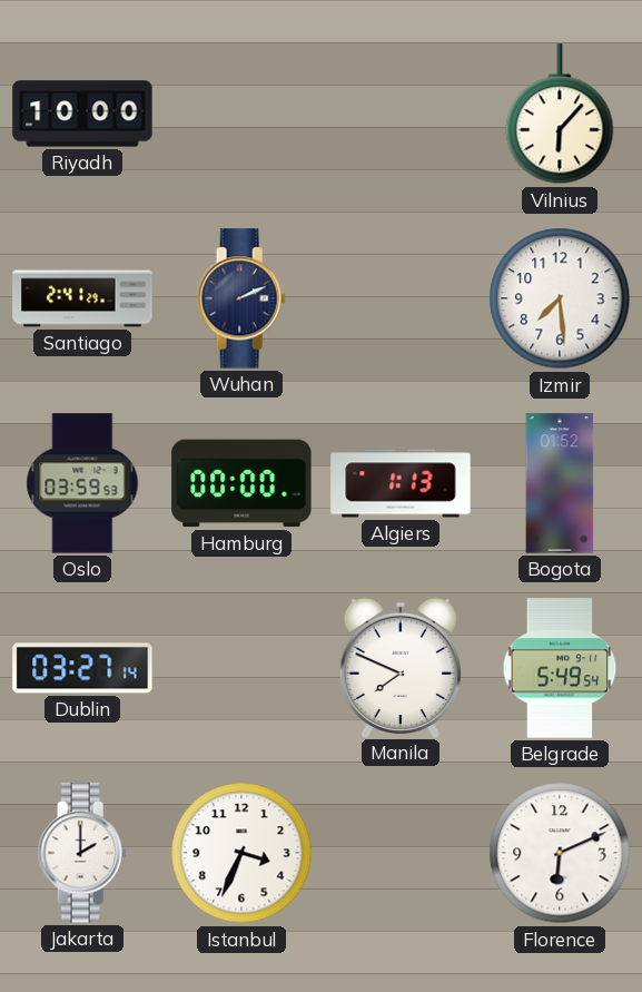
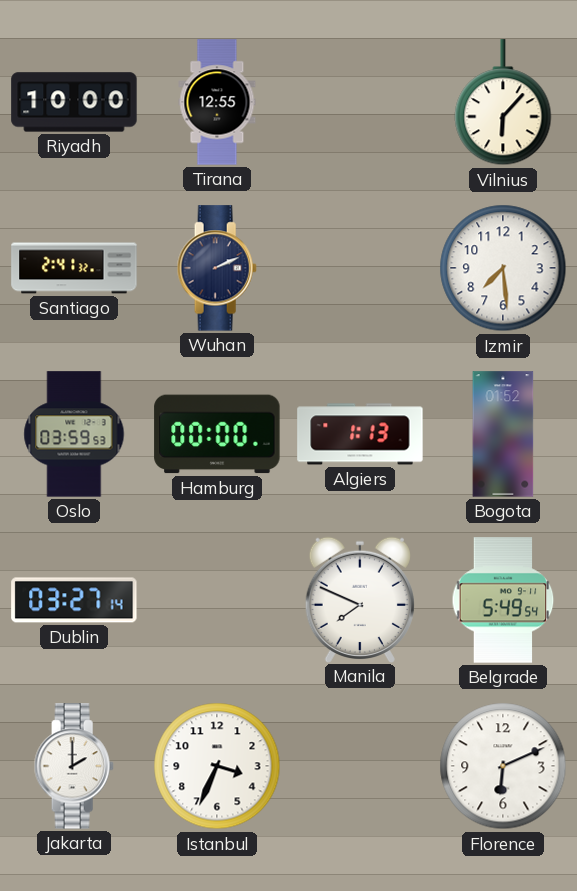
Tirana: none -> 12:55 (217, 102)
Santiago: 2:41:29 -> 2:41:32 (74, 268)
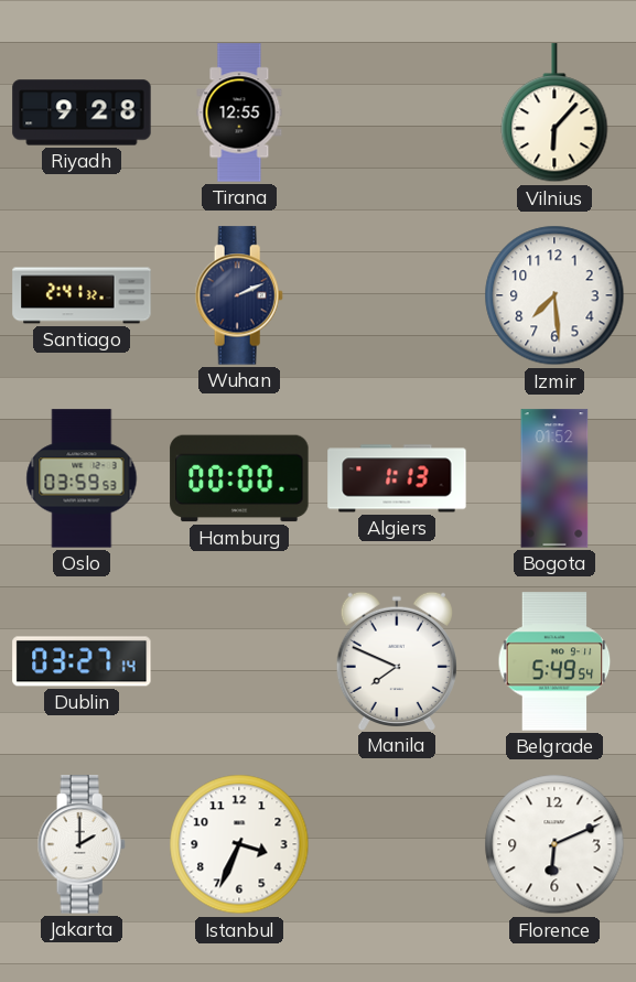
Riyadh: 10:00 -> 9:28 (82, 112)
